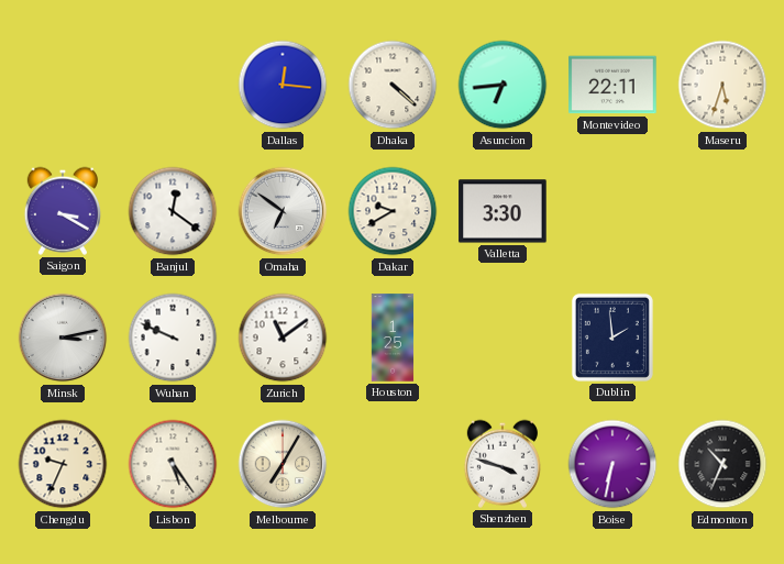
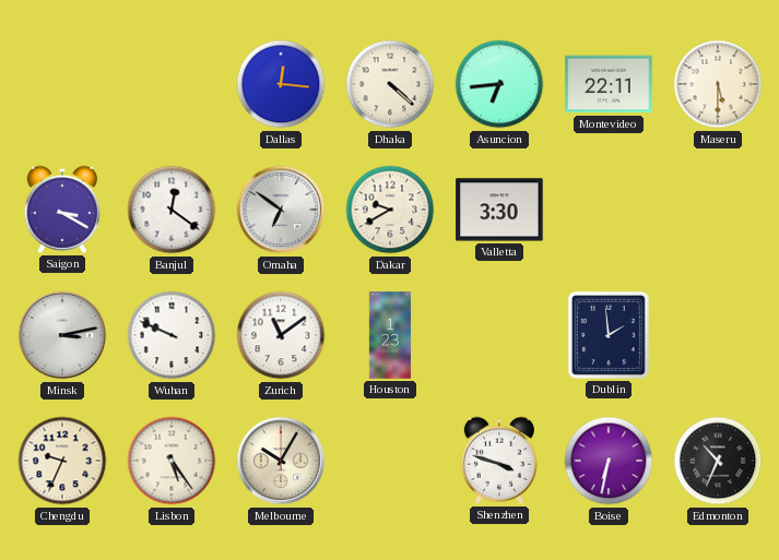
Maseru: 5:33 -> 5:30 (718, 84)
Houston: 1:25 -> 1:23 (390, 335)
Melbourne: 7:05 -> 10:05 (281, 461)
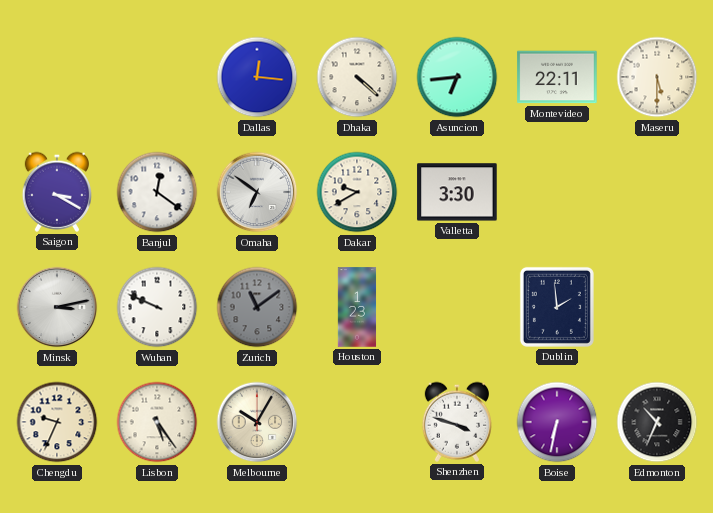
Zurich dial: white -> grey (257, 307)
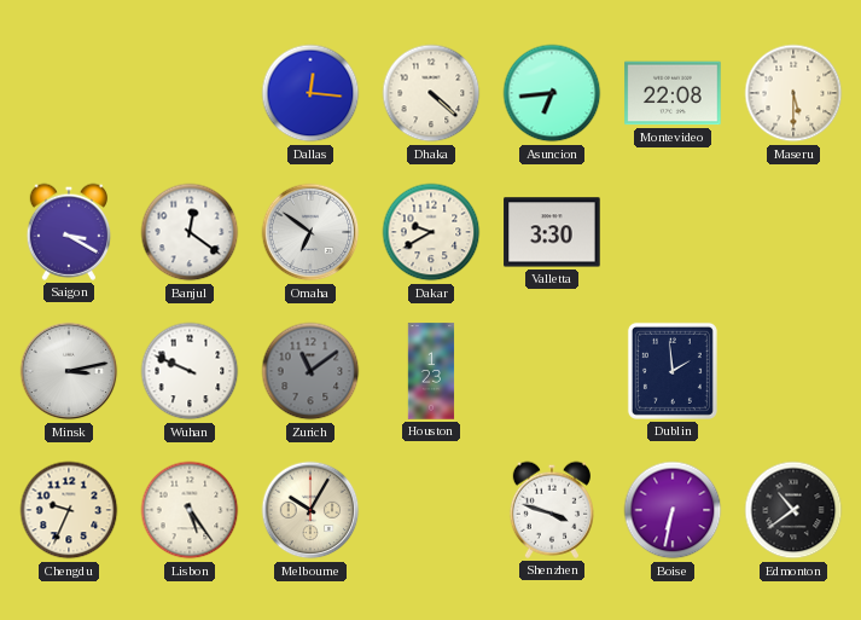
Montevideo: 22:11 -> 22:08 (673, 93)
Edmonton: 10:34 -> 10:39 (793, 510)
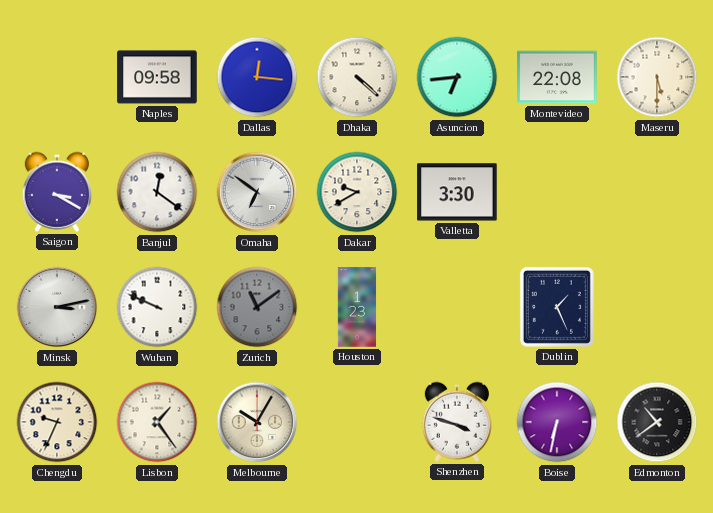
Naples: none -> 09:58 (157, 77)
Dublin: 1:59 -> 1:26 (557, 307)
Lisbon: 5:24 -> 1:24 (157, 422)
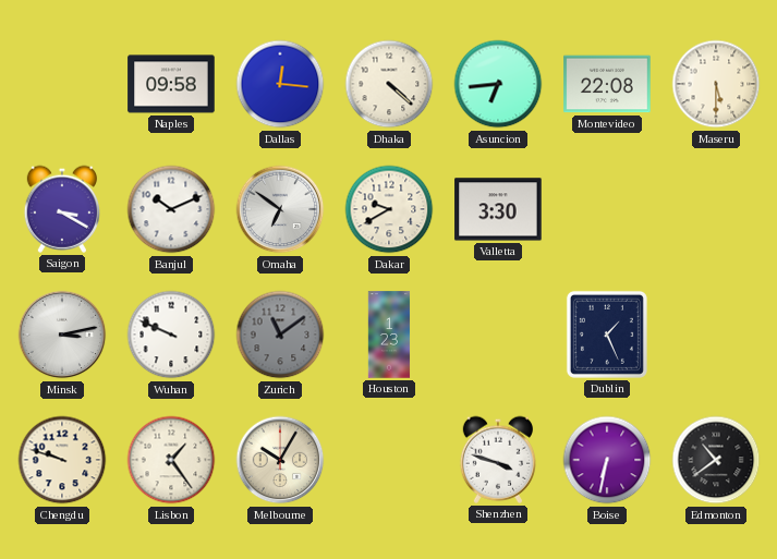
Banjul: 12:21 -> 10:11 (171, 209)
Chengdu: 9:34 -> 9:48 (62, 460)
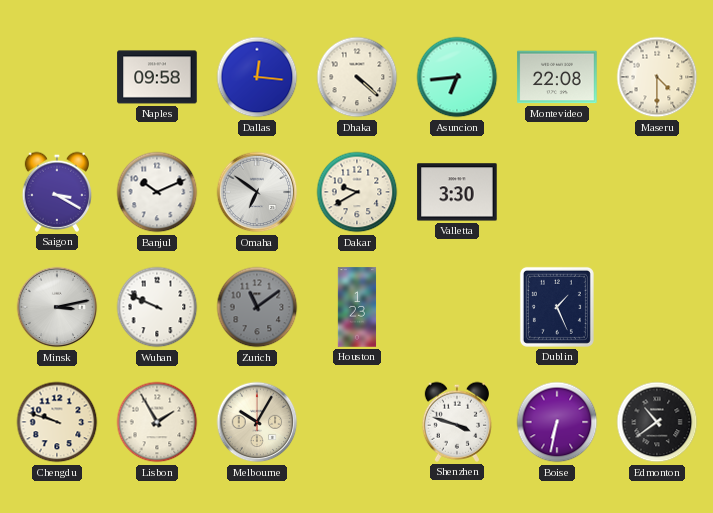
Maseru: 5:30 -> 4:30 (657, 77)
Lisbon: 1:24 -> 1:55 (157, 422)
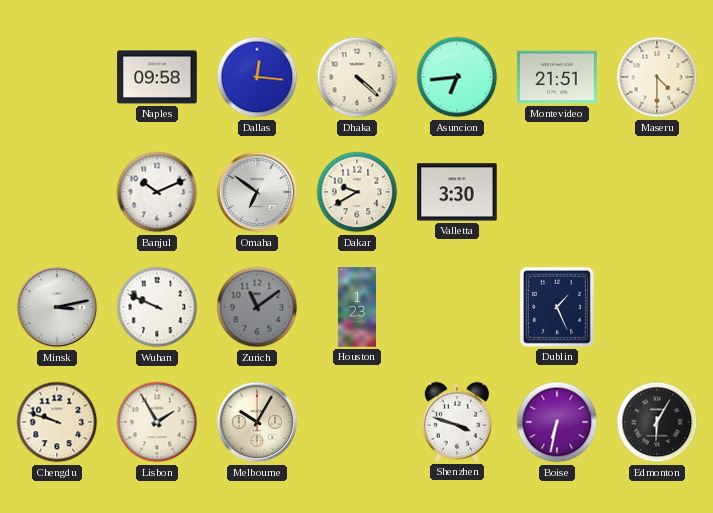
Montevideo: 22:08 -> 21:51 (557, 77)
Saigon: 3:20 -> none (56, 192)
Edmonton: 10:39 -> 6:05 (657, 422)
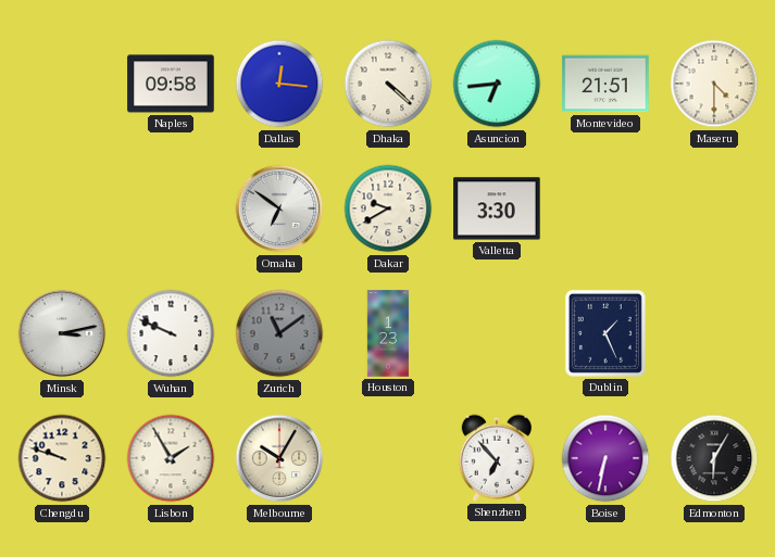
Banjul: 10:11 -> none (157, 192)
Shenzhen: 3:48 -> 6:53 (496, 458)
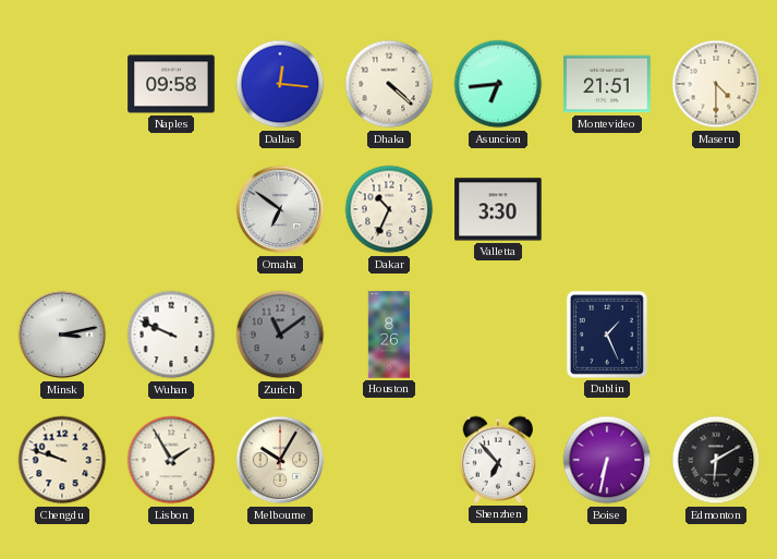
Dakar: 9:40 -> 10:34 (389, 209)
Houston: 1:23 -> 8:26 (389, 335)
Edmonton: 6:05 -> 6:10 (716, 460)
